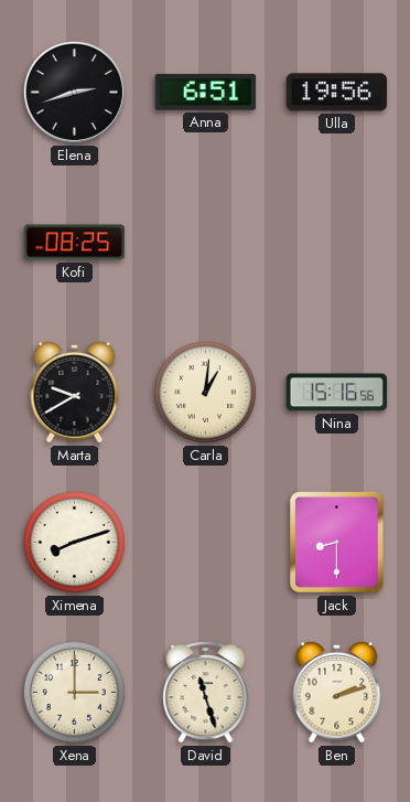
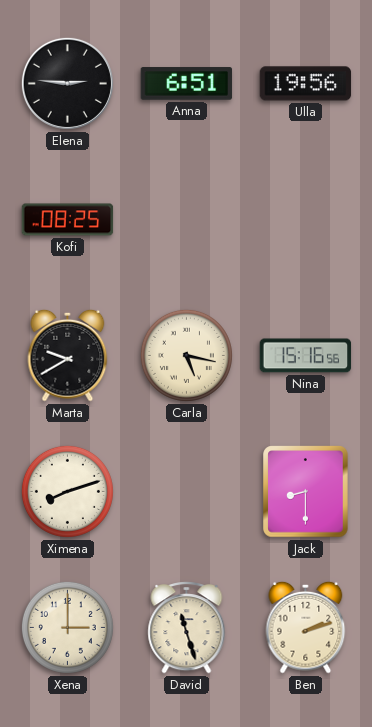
Elena: 2:42 -> 2:46 (67, 83)
Carla: 1:01 -> 5:17 (186, 355)
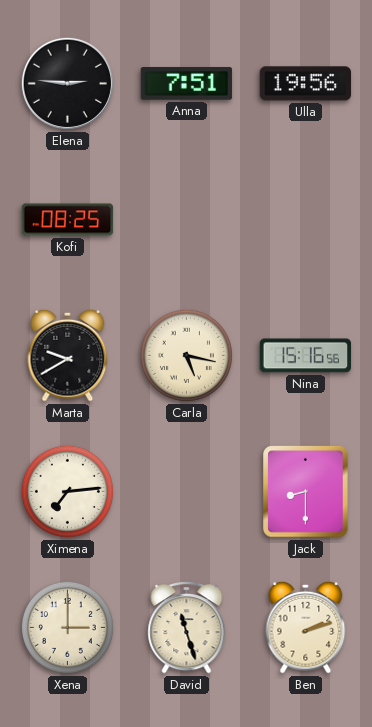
Anna: 6:51 -> 7:51 (187, 84)
Ximena: 8:12 -> 7:14 (67, 491)
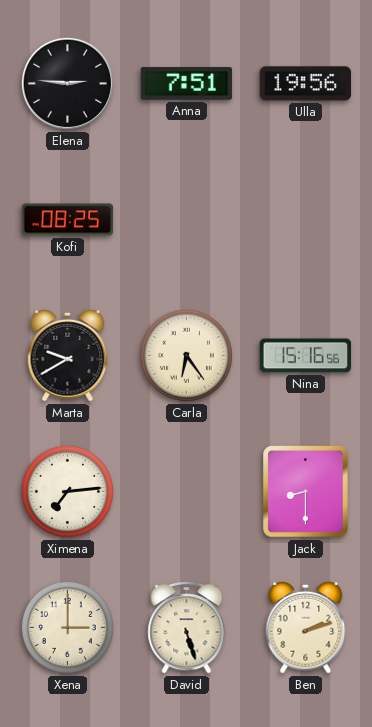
Carla: 5:17 -> 6:24 (186, 355)
David: 11:27 -> 5:27 (187, 628)
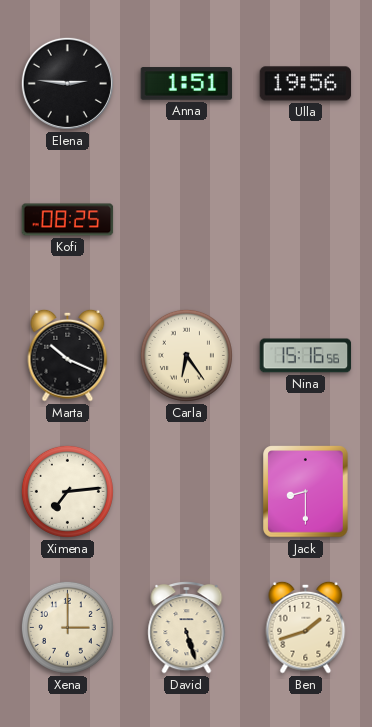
Anna: 7:51 -> 1:51 (187, 84)
Marta: 9:40 -> 10:19 (68, 355)
Ben: 2:12 -> 1:42 (306, 627)
